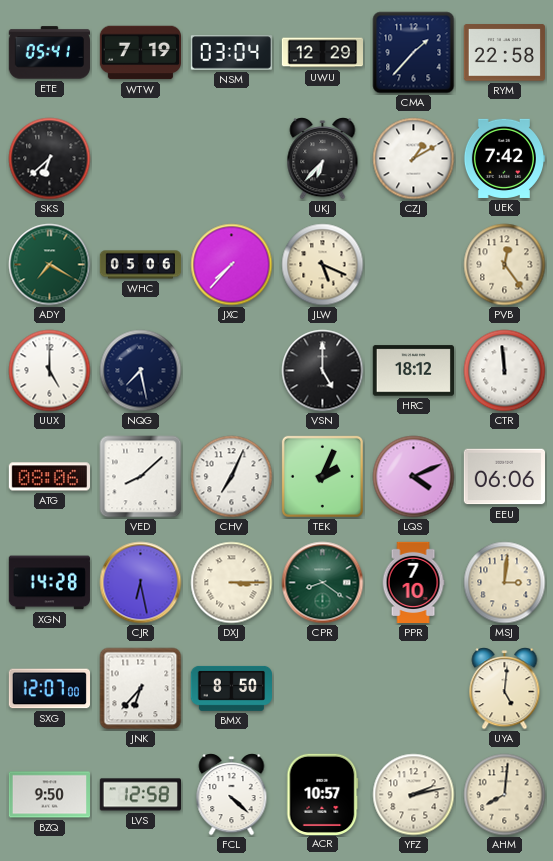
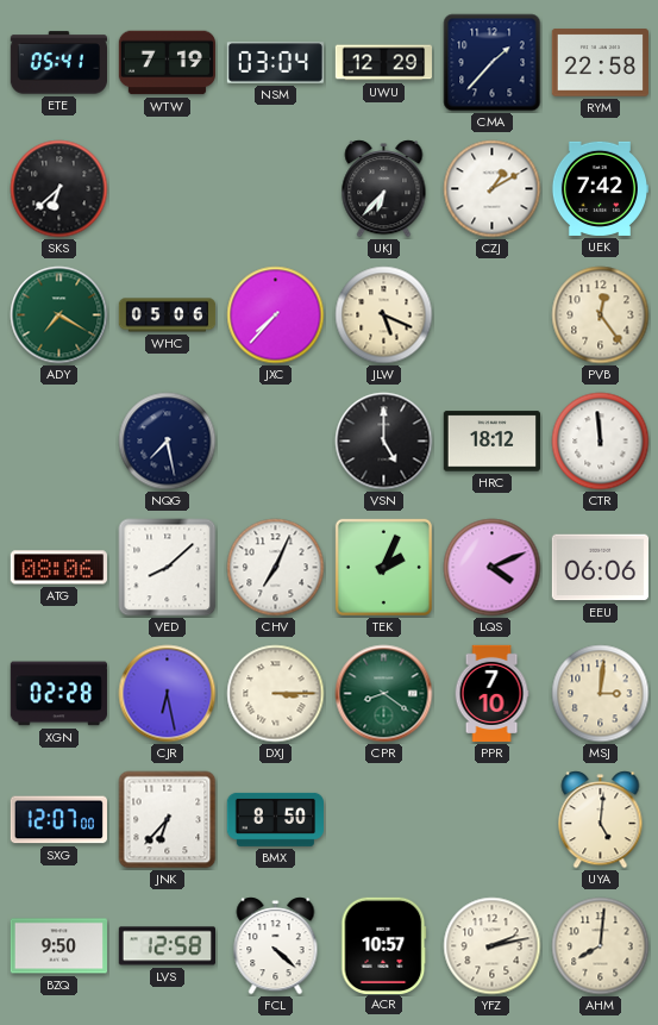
UUX: 5:00 -> none (50, 371)
XGN: 14:28 -> 02:28 (58, 694)
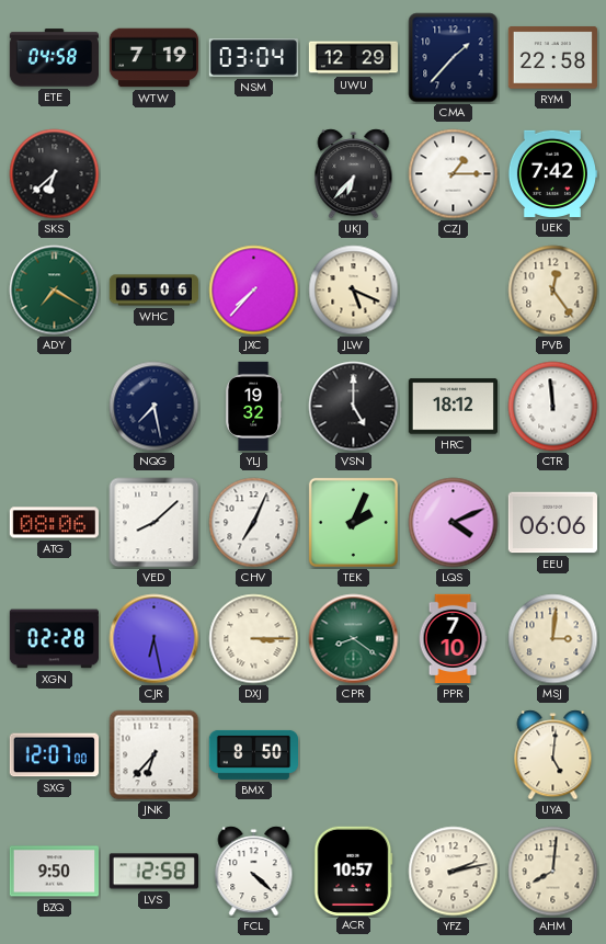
ETE: 05:41 -> 04:58 (54, 58)
CZJ: 1:10 -> 1:15 (454, 174)
YLJ: none -> 19:32 (254, 407)
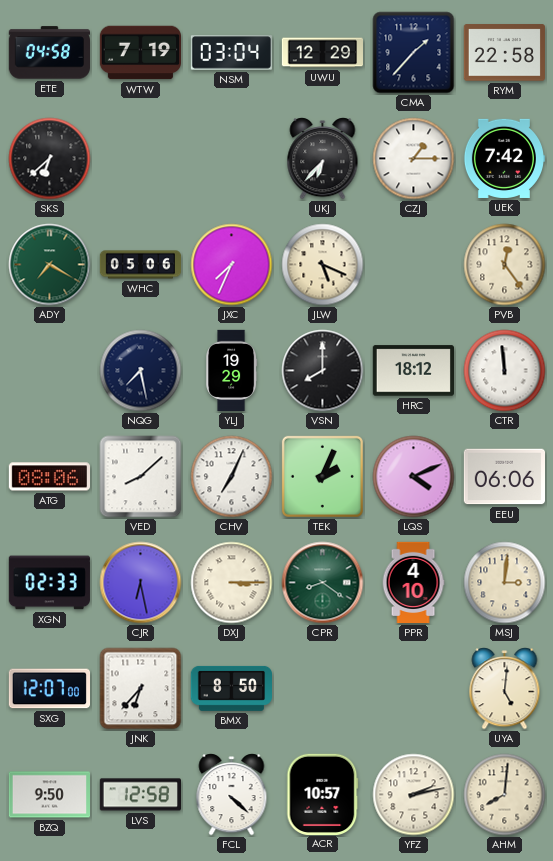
JXC: 7:37 -> 7:34 (232, 265)
YLJ: 19:32 -> 19:29 (232, 371)
VSN: 5:00 -> 8:00 (323, 371)
XGN: 02:28 -> 02:33 (49, 583)
PPR: 7:10 -> 4:10 (413, 583)
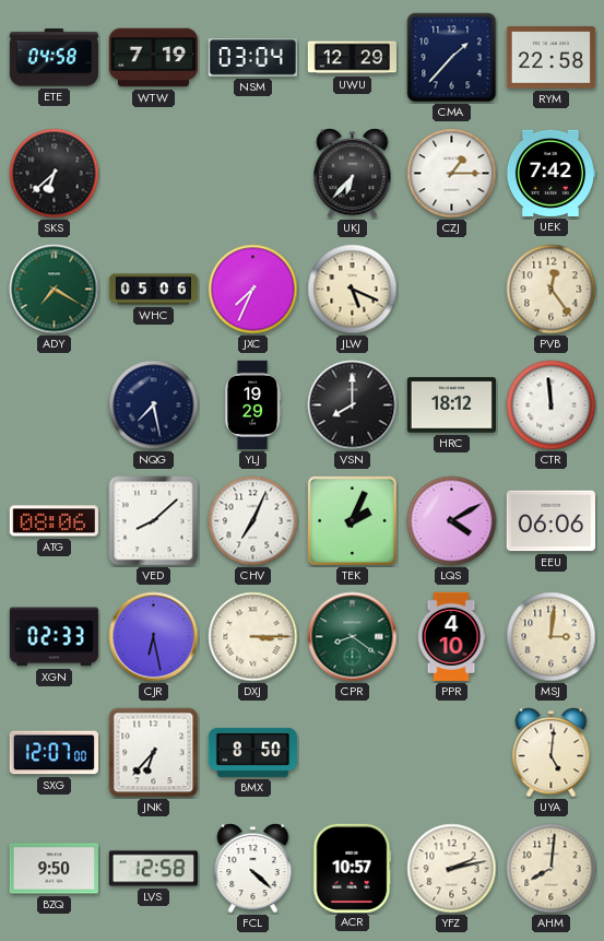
LQS: 4:11 -> 4:10 (452, 521)
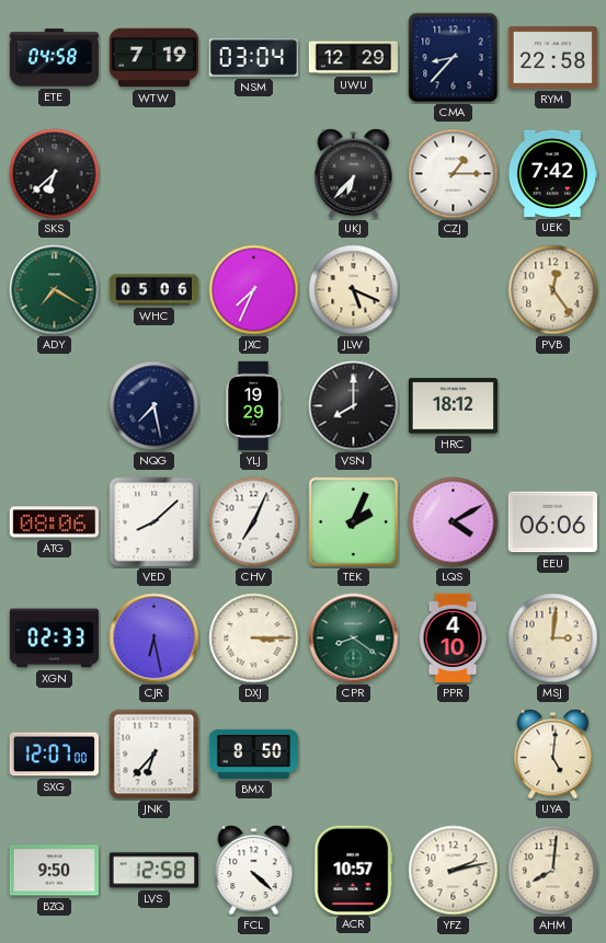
CMA: 1:37 -> 8:37 (454, 58)
CTR: 11:59 -> none (552, 405)
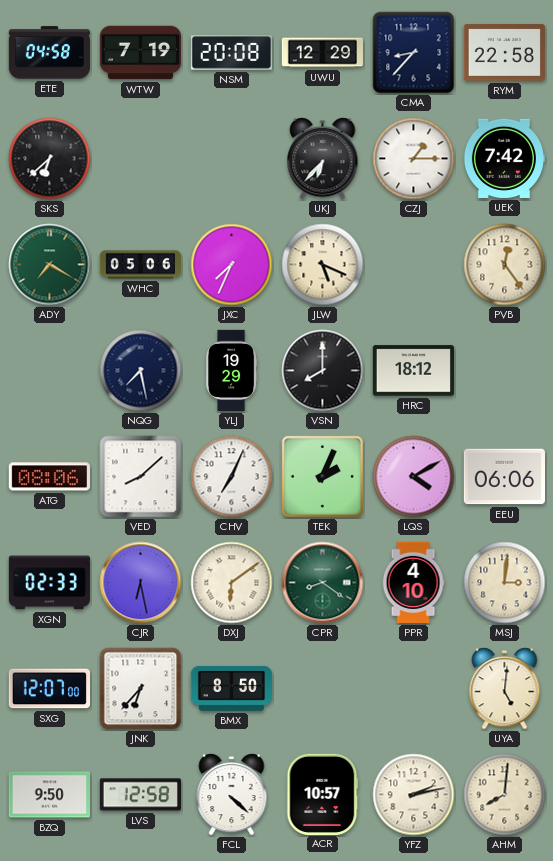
NSM: 03:04 -> 20:08 (231, 53)
DXJ: 3:15 -> 6:09 (232, 583)
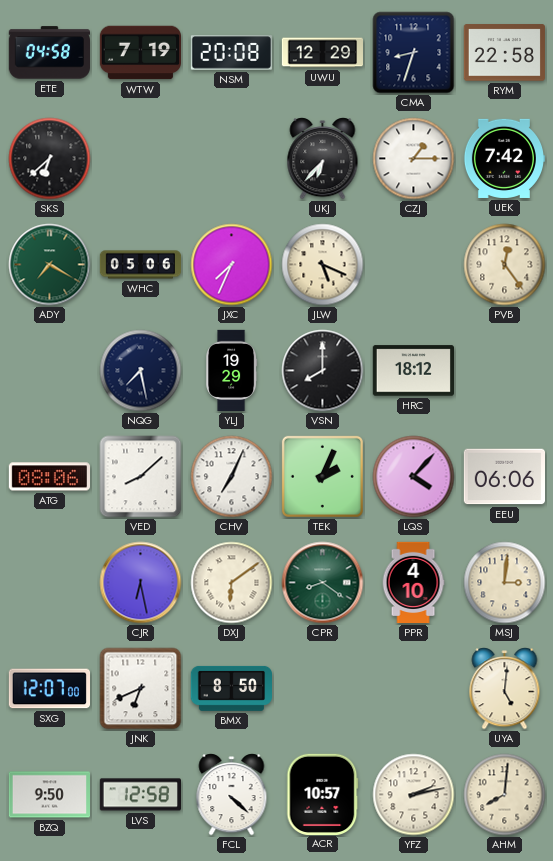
CMA: 8:37 -> 8:33 (414, 53)
LQS: 4:10 -> 4:07 (414, 477)
XGN: 02:33 -> none (49, 583)
JNK: 6:37 -> 6:41 (141, 689)
